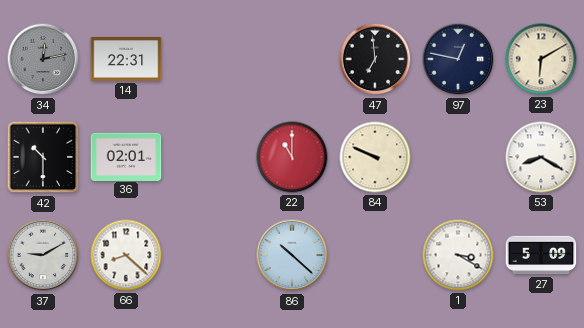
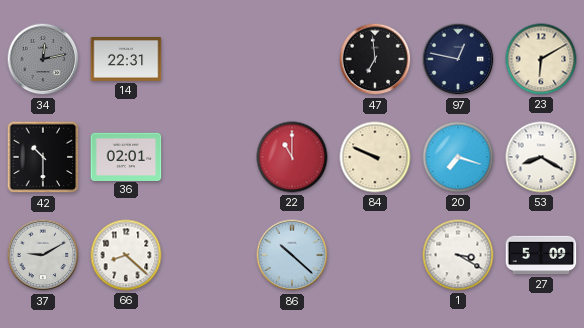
20: none -> 7:18 (458, 157)
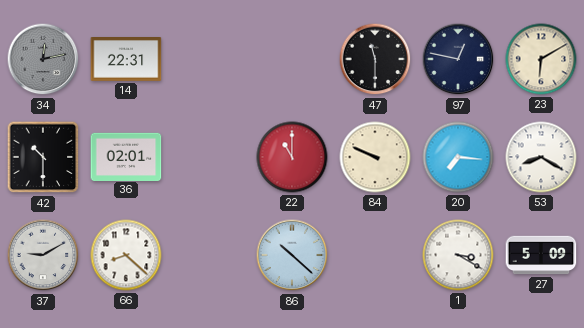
47: 6:59 -> 11:30 (375, 59)
20: 7:18 -> 7:16 (458, 157)
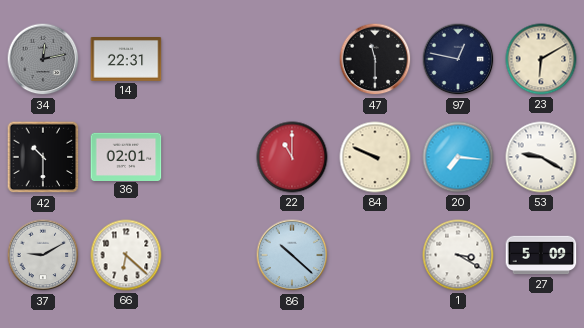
53: 8:20 -> 9:20 (541, 157)
66: 8:22 -> 6:22 (126, 255)
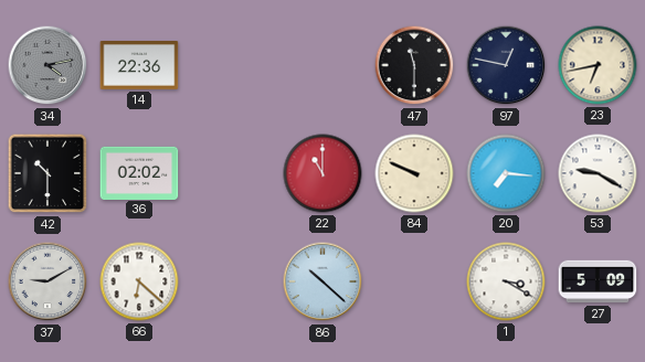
34: 12:13 -> 4:13 (47, 65)
14: 22:31 -> 22:36 (139, 66)
23: 6:10 -> 6:43 (598, 65)
36: 02:01 -> 02:02 (139, 172)
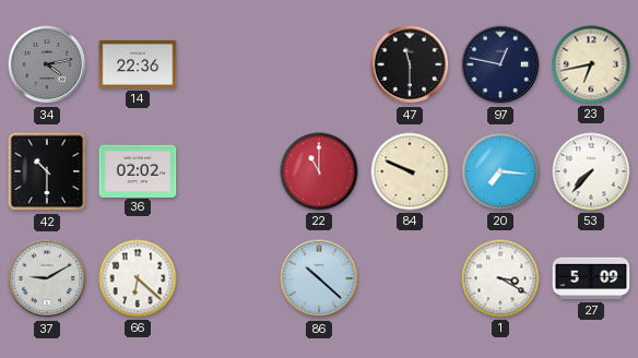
53: 9:20 -> 7:37 (591, 171)
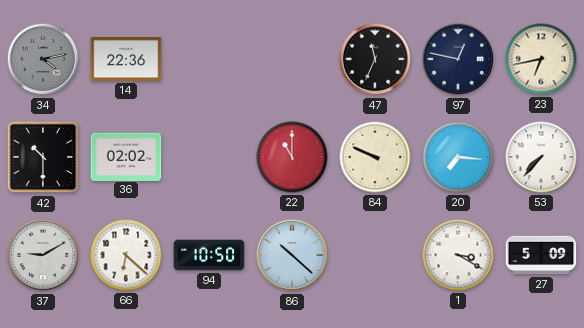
47: 11:30 -> 11:34 (375, 59)
94: none -> 10:50 (209, 255)
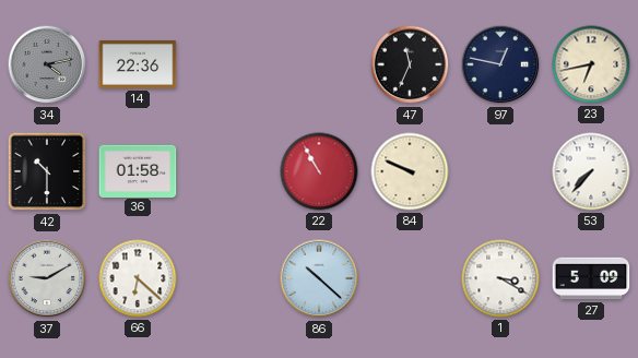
36: 02:02 -> 01:58 (138, 170)
22: 11:00 -> 10:55 (319, 171)
20: 7:16 -> none (458, 157)
94: 10:50 -> none (209, 255)
